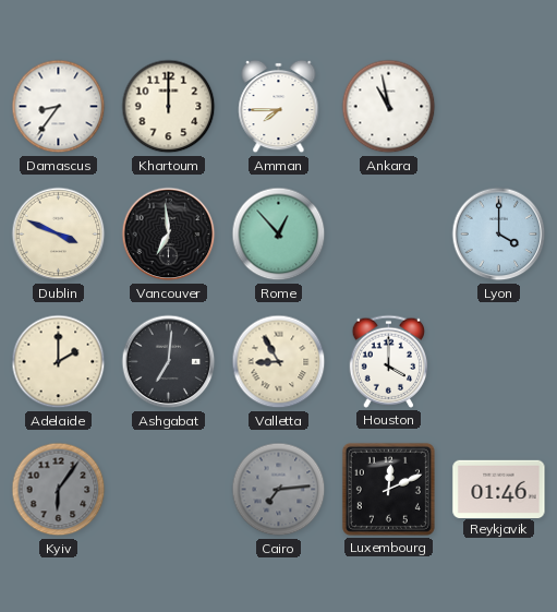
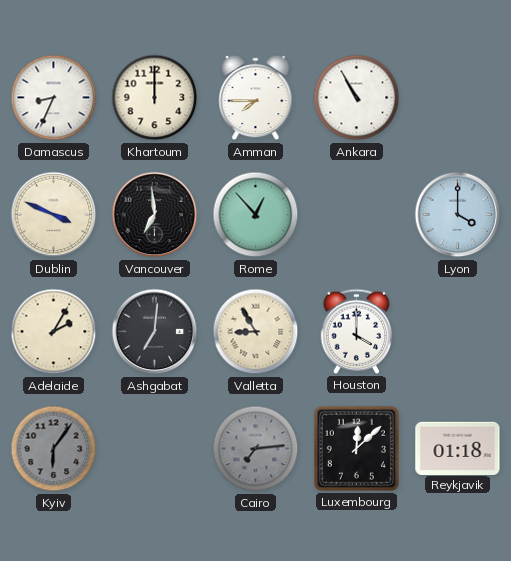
Damascus: 8:36 -> 8:34 (54, 98)
Ankara: 10:58 -> 10:55 (357, 98)
Adelaide: 2:00 -> 2:05 (54, 332)
Luxembourg: 12:11 -> 12:08 (356, 448)
Reykjavik: 01:46 -> 01:18 (458, 448)
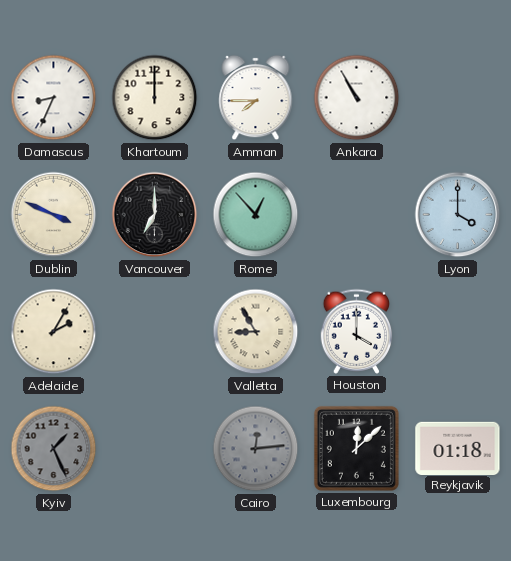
Vancouver: 6:59 -> 7:00 (155, 215)
Ashgabat: 7:01 -> none (155, 332)
Kyiv: 6:06 -> 1:26 (54, 449)
Cairo: 7:14 -> 12:14 (256, 449)
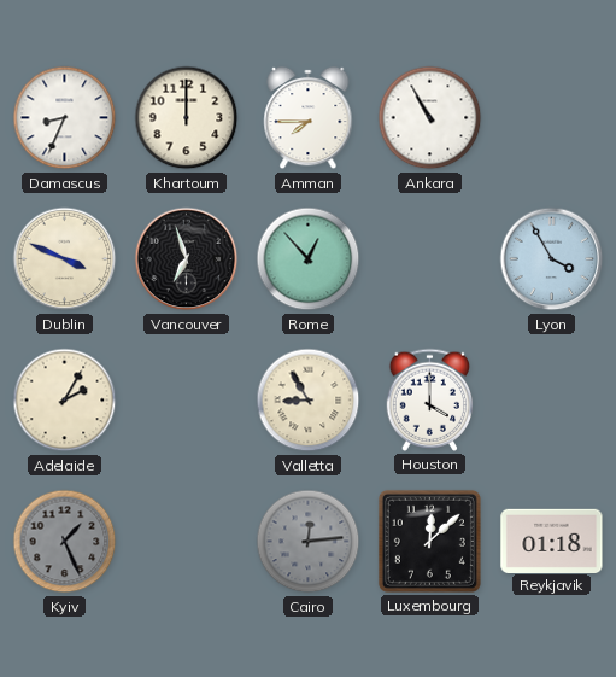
Vancouver: 7:00 -> 6:57 (187, 259)
Lyon: 4:00 -> 3:55 (552, 259)
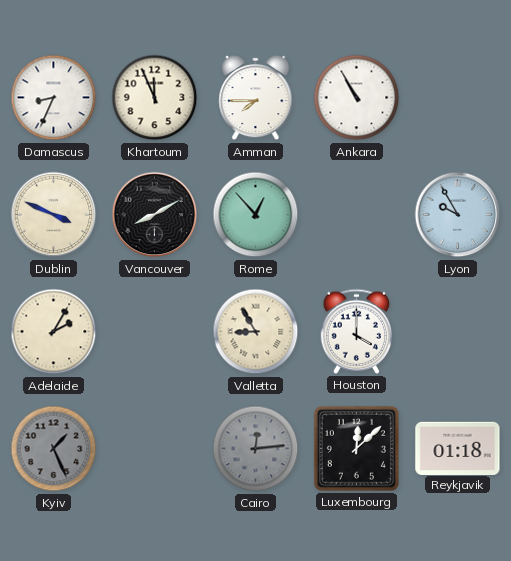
Khartoum: 12:00 -> 11:56 (155, 98)
Vancouver: 6:57 -> 8:10 (155, 215)
Lyon: 3:55 -> 9:55 (458, 215)
